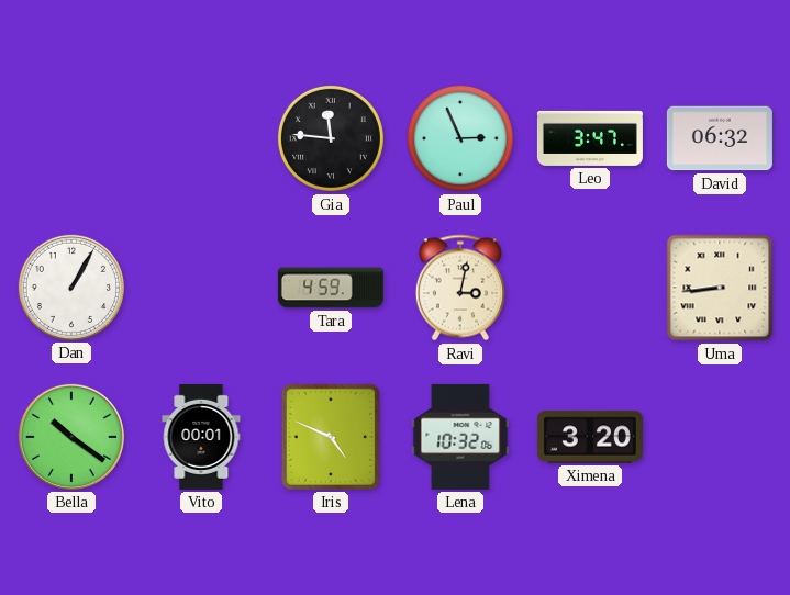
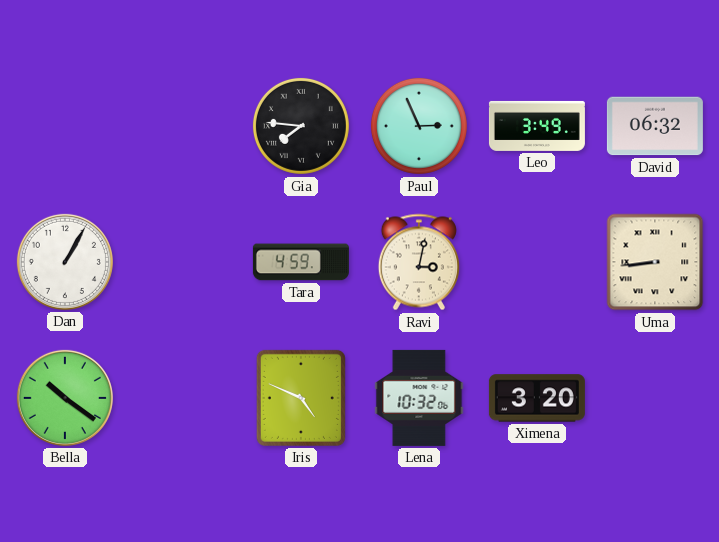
Gia: 11:46 -> 7:46 (301, 126)
Leo: 3:47 -> 3:49 (537, 126)
Vito: 00:01 -> none (201, 437)
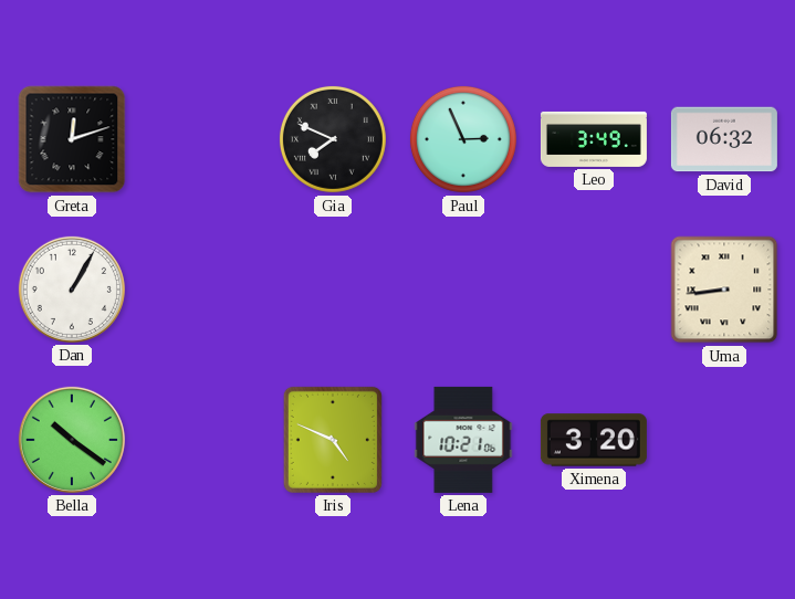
Greta: none -> 12:12 (72, 139)
Gia: 7:46 -> 7:49 (333, 139)
Tara: 4:59 -> none (301, 262)
Ravi: 3:02 -> none (419, 262)
Lena: 10:32 -> 10:21 (463, 440)
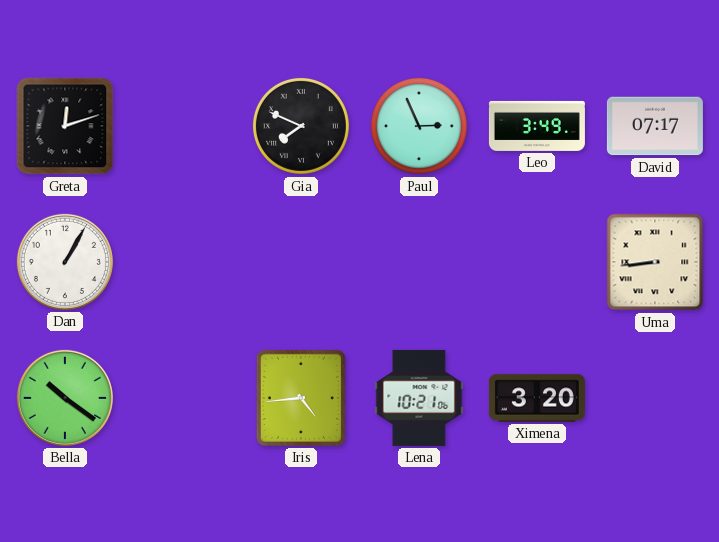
David: 06:32 -> 07:17 (655, 126)
Iris: 4:49 -> 4:44 (301, 398)
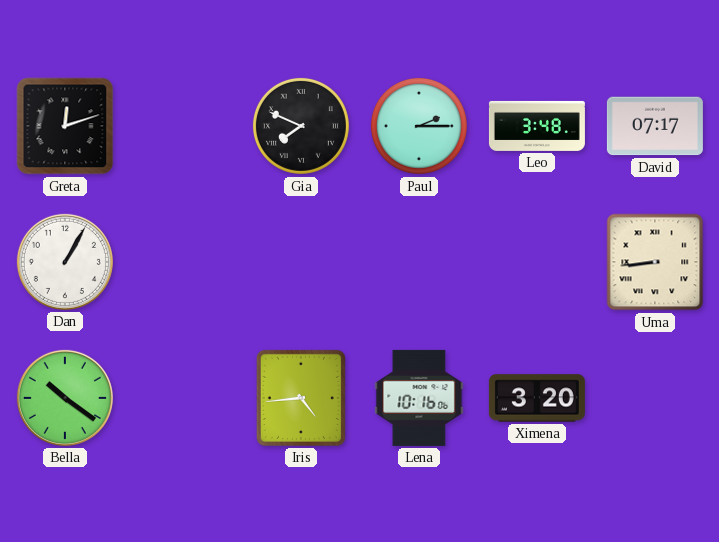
Paul: 2:56 -> 2:15 (419, 126)
Leo: 3:49 -> 3:48 (537, 126)
Lena: 10:21 -> 10:16 (419, 398)
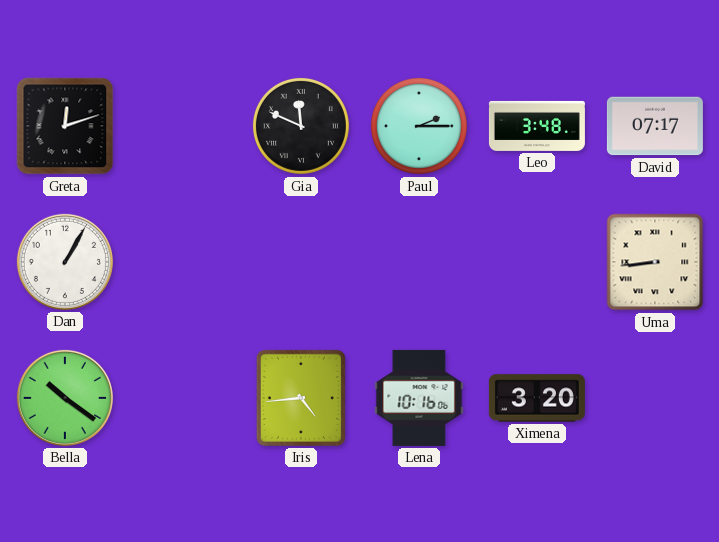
Gia: 7:49 -> 11:49 (301, 126)
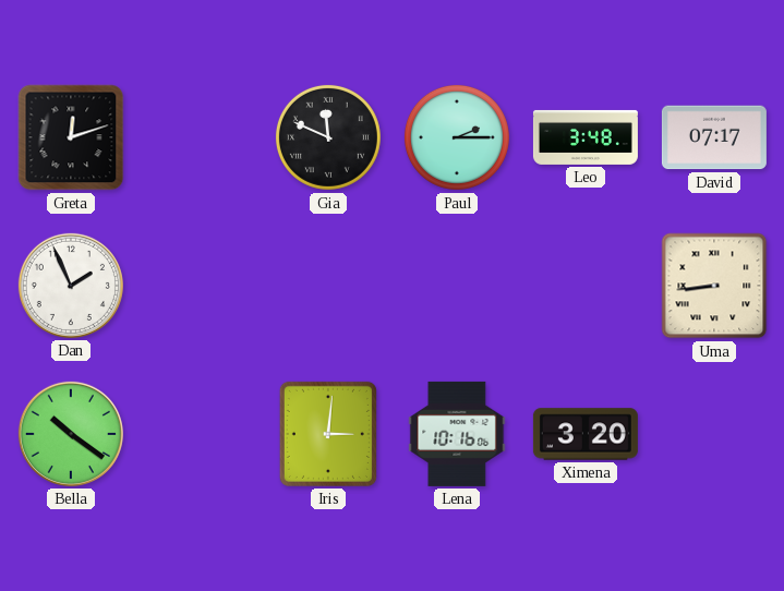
Dan: 1:05 -> 1:56 (71, 286)
Iris: 4:44 -> 3:01 (328, 434)
